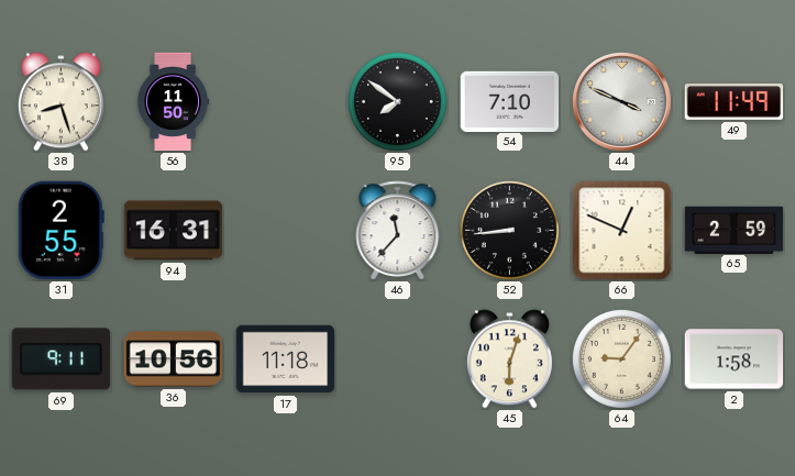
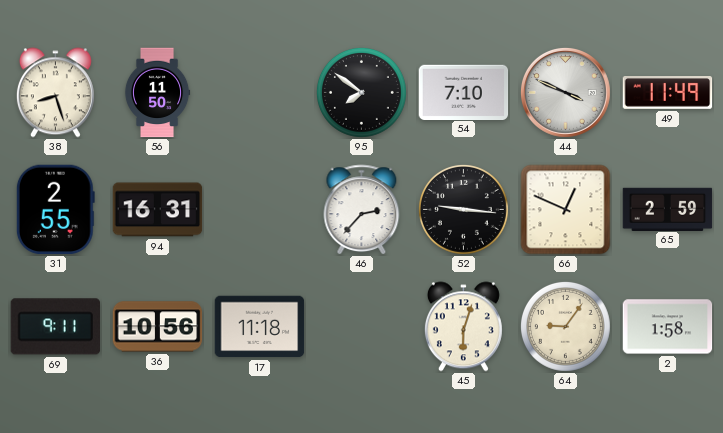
46: 11:37 -> 2:37 (362, 210)
52: 8:44 -> 9:16 (463, 209)
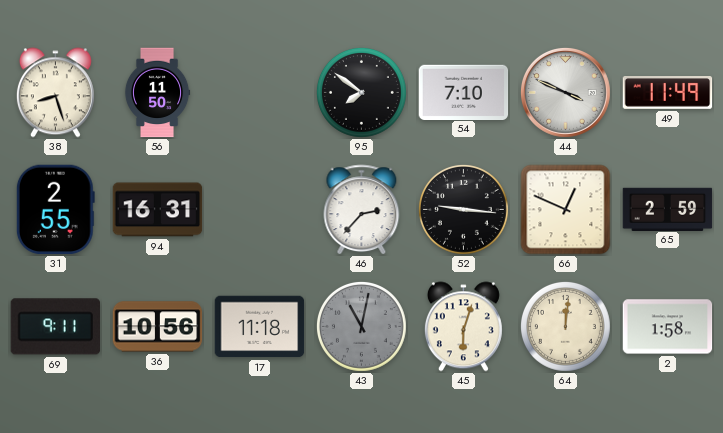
43: none -> 11:02 (361, 326)
64: 9:06 -> 12:01 (565, 326)
